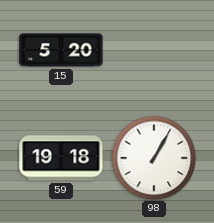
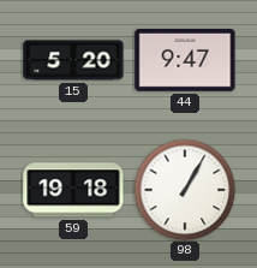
44: none -> 9:47 (185, 60)
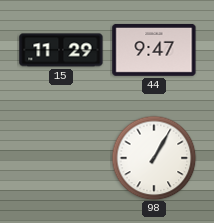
15: 5:20 -> 11:29 (61, 50)
59: 19:18 -> none (73, 190)
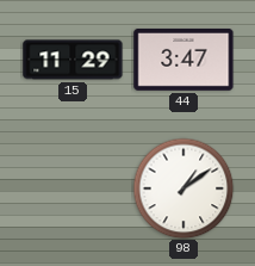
44: 9:47 -> 3:47 (184, 60)
98: 1:05 -> 1:09 (184, 188)
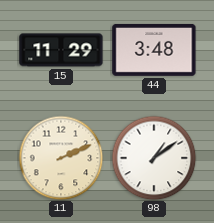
44: 3:47 -> 3:48 (154, 50)
11: none -> 2:11 (61, 158)
